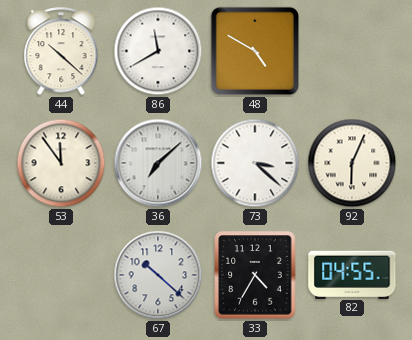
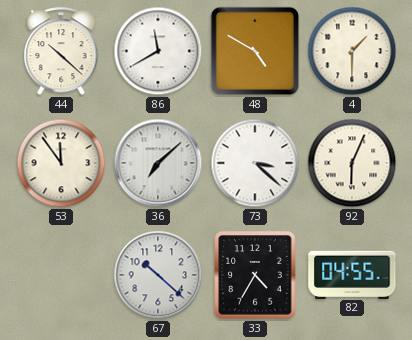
4: none -> 1:30 (352, 51)
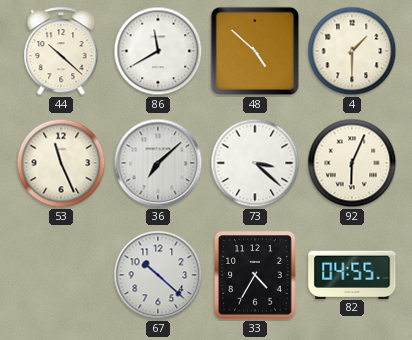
48: 4:50 -> 4:52 (255, 51)
53: 11:54 -> 11:26 (61, 163)
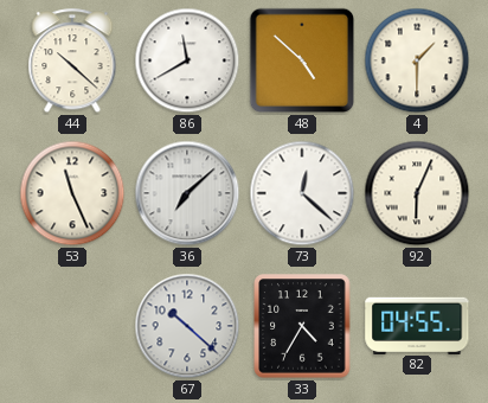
73: 3:22 -> 12:22 (302, 193)
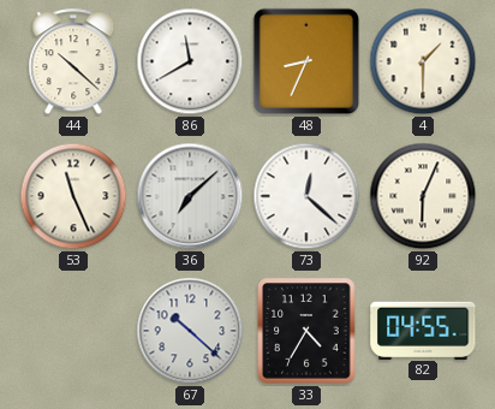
48: 4:52 -> 8:34 (306, 61)
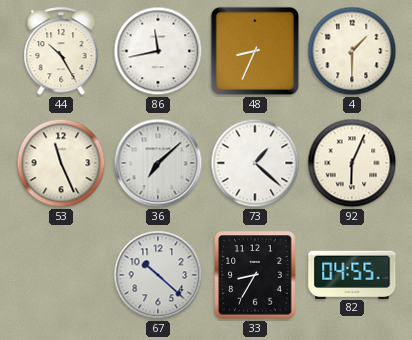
44: 10:22 -> 10:25 (61, 52)
86: 11:40 -> 11:43 (158, 51)
73: 12:22 -> 1:22 (255, 163)
33: 4:35 -> 8:35 (255, 275)
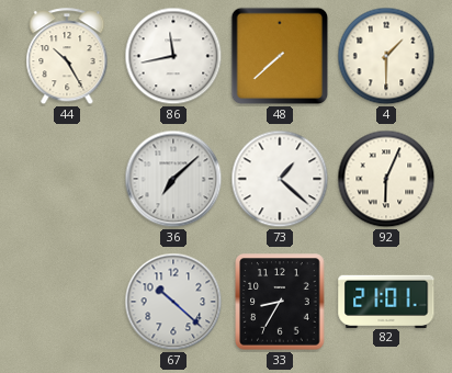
48: 8:34 -> 7:38 (280, 56)
53: 11:26 -> none (61, 163)
82: 04:55 -> 21:01 (386, 301)
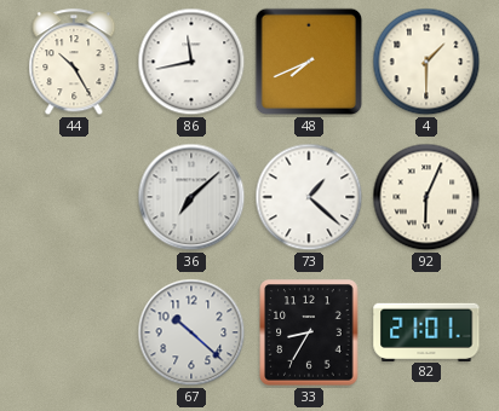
48: 7:38 -> 7:41 (309, 62)
